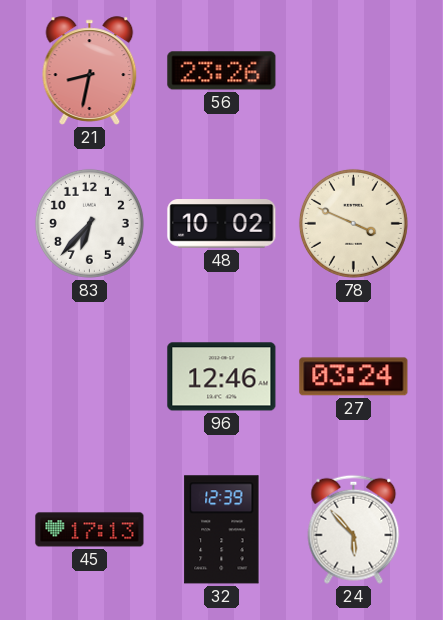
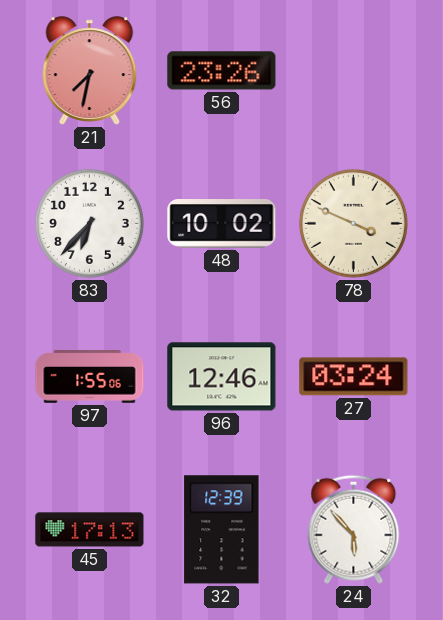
21: 8:32 -> 7:32 (90, 71)
97: none -> 1:55 (90, 377)
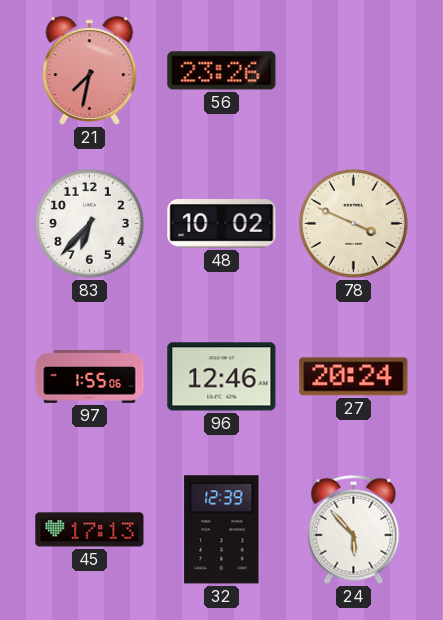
27: 03:24 -> 20:24 (354, 377)
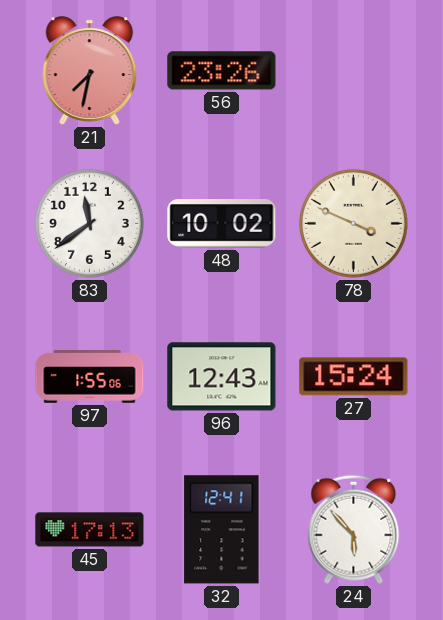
83: 6:37 -> 11:39 (89, 223)
96: 12:46 -> 12:43 (222, 377)
27: 20:24 -> 15:24 (354, 377)
32: 12:39 -> 12:41 (222, 530)
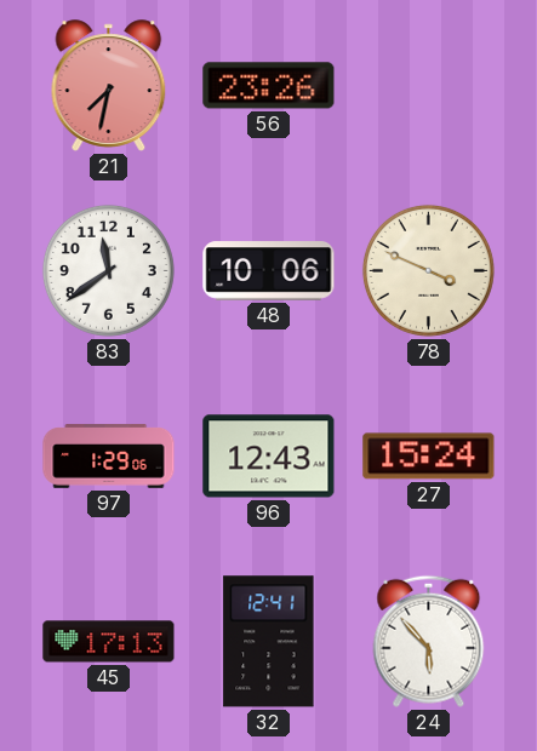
48: 10:02 -> 10:06 (269, 271)
97: 1:55 -> 1:29 (109, 457)
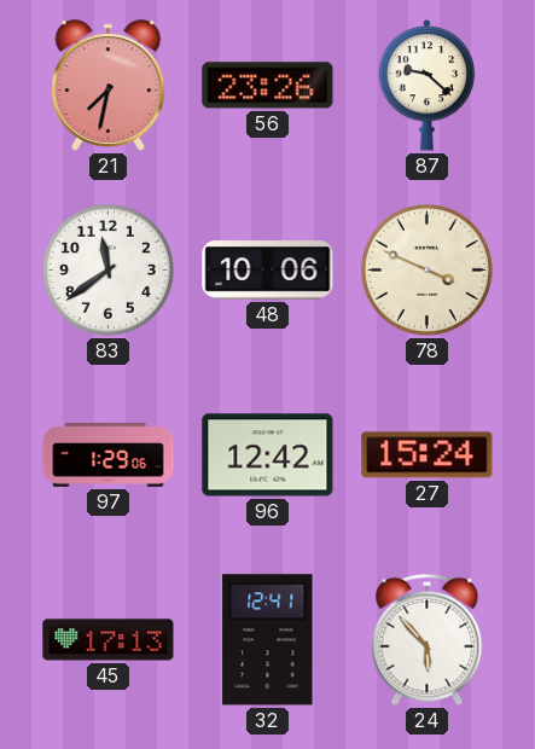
87: none -> 9:22 (428, 86)
96: 12:43 -> 12:42 (268, 455)
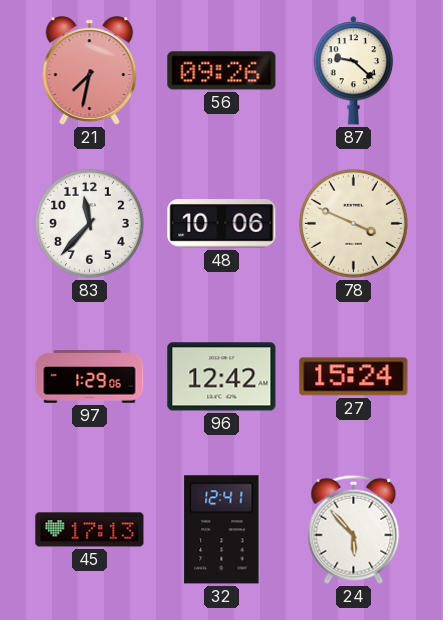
56: 23:26 -> 09:26 (222, 71)
83: 11:39 -> 11:37 (89, 223)
